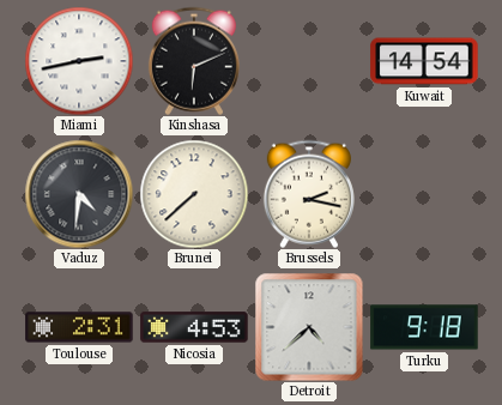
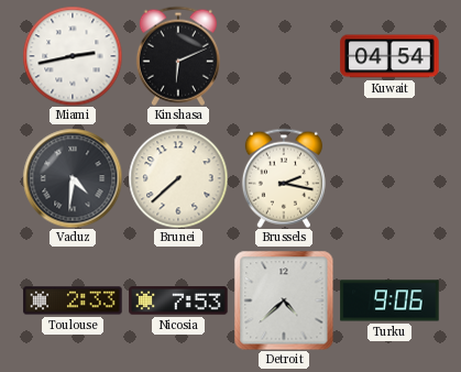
Kuwait: 14:54 -> 04:54 (389, 56)
Toulouse: 2:31 -> 2:33 (73, 300)
Nicosia: 4:53 -> 7:53 (178, 300)
Turku: 9:18 -> 9:06 (389, 300)
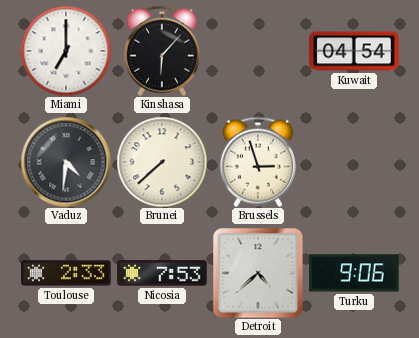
Miami: 2:43 -> 7:00 (66, 51)
Kinshasa: 6:11 -> 6:07 (162, 51)
Brussels: 2:17 -> 2:57 (258, 162)
